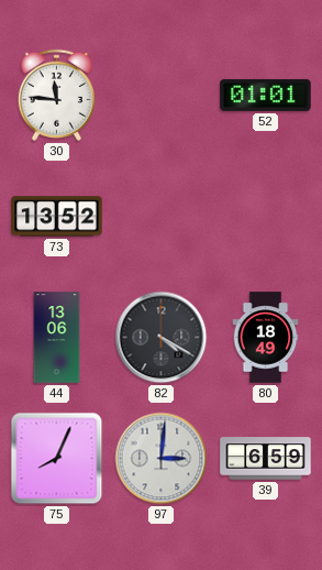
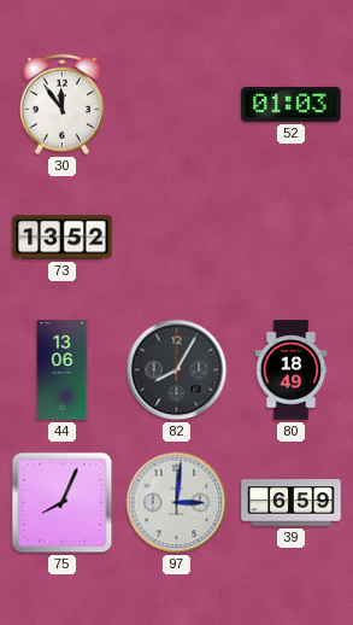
30: 11:46 -> 11:54 (61, 104)
52: 01:01 -> 01:03 (292, 104)
82: 4:20 -> 8:05 (177, 370)
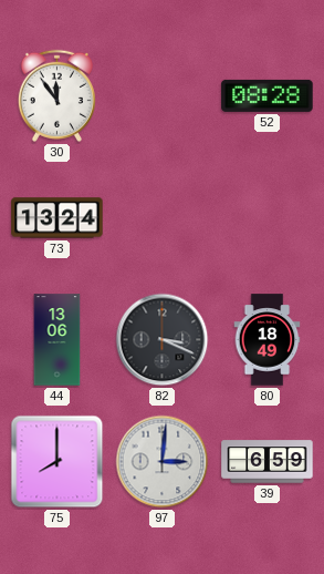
52: 01:03 -> 08:28 (268, 95)
73: 13:52 -> 13:24 (58, 218)
82: 8:05 -> 3:19 (163, 340)
75: 8:04 -> 8:00 (58, 462)
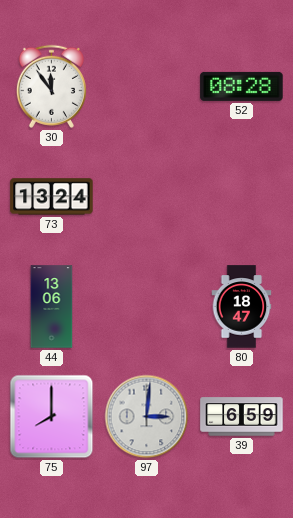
82: 3:19 -> none (163, 340)
80: 18:49 -> 18:47 (242, 307)
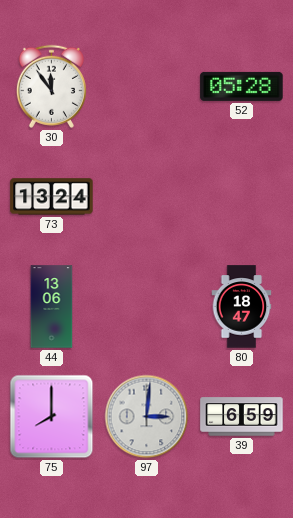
52: 08:28 -> 05:28 (242, 86)
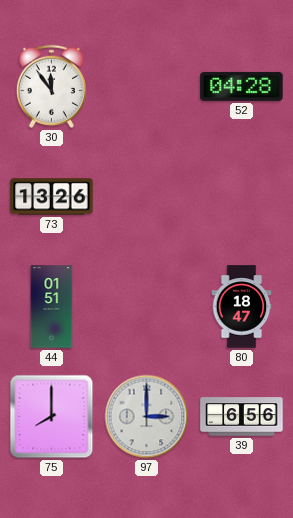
52: 05:28 -> 04:28 (242, 86)
73: 13:24 -> 13:26 (52, 197)
44: 13:06 -> 01:51 (52, 307)
97: 3:01 -> 3:00 (147, 417)
39: 6:59 -> 6:56 (242, 417)
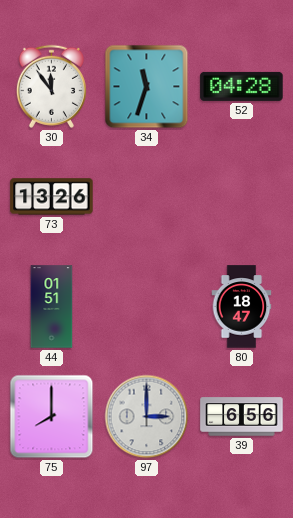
34: none -> 11:33 (147, 87)
